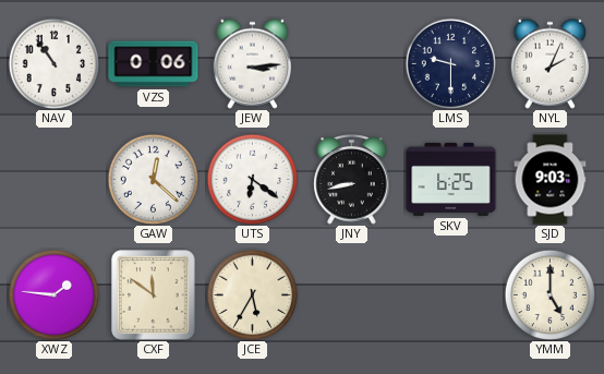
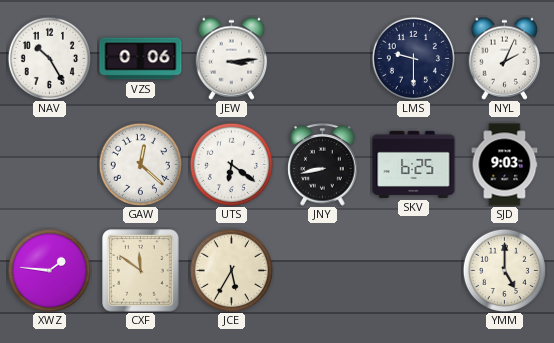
NAV: 10:54 -> 10:25 (49, 58)
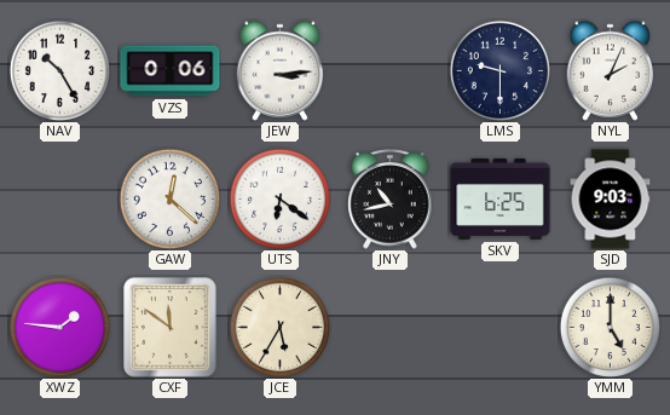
JNY: 8:43 -> 10:43 (391, 200)
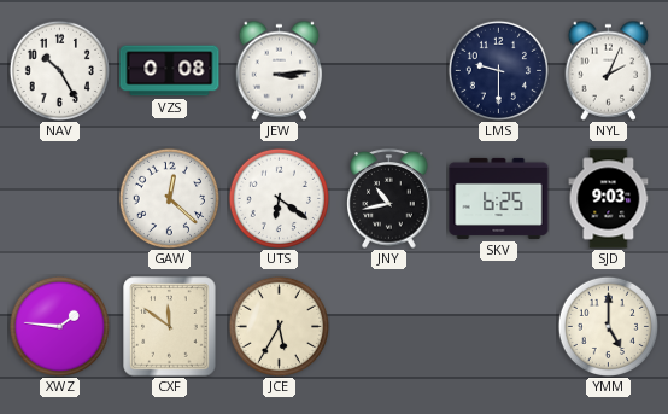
VZS: 0:06 -> 0:08 (170, 71)
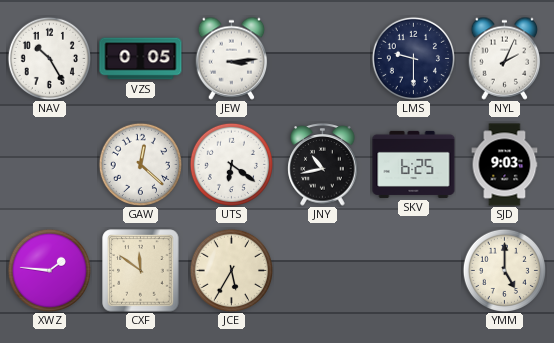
VZS: 0:08 -> 0:05 (141, 59)
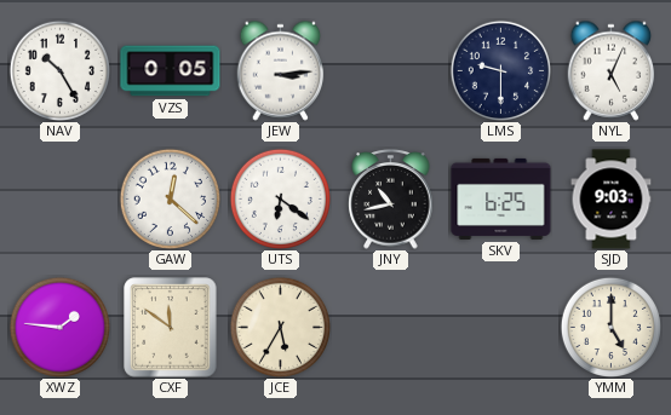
NYL: 2:04 -> 5:04 (612, 70)
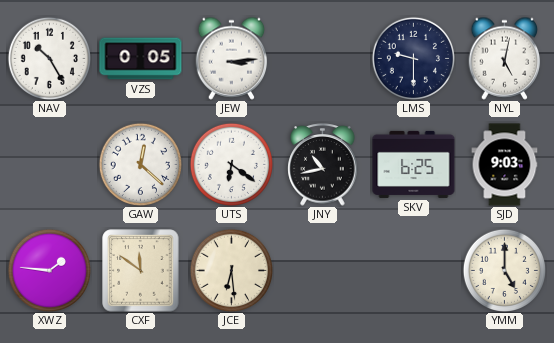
NYL: 5:04 -> 5:02 (505, 58)
JCE: 5:35 -> 6:29 (231, 270)
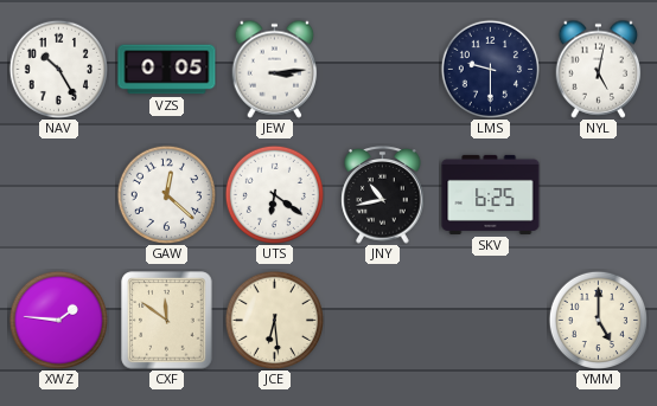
SJD: 9:03 -> none (505, 165)
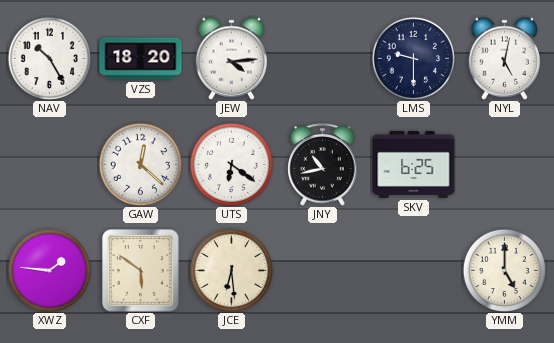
VZS: 0:05 -> 18:20 (141, 59)
JEW: 3:14 -> 4:14 (232, 58)
CXF: 11:51 -> 5:51 (141, 271)
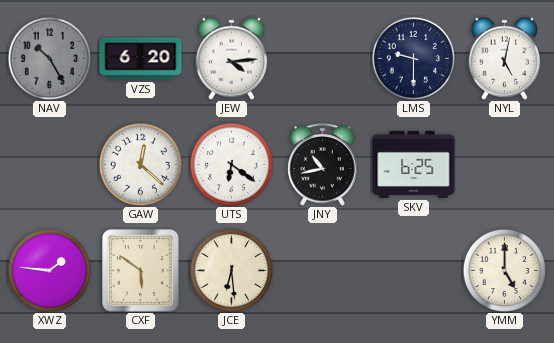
NAV dial: white -> grey (49, 58)
VZS: 18:20 -> 6:20 (141, 59)
